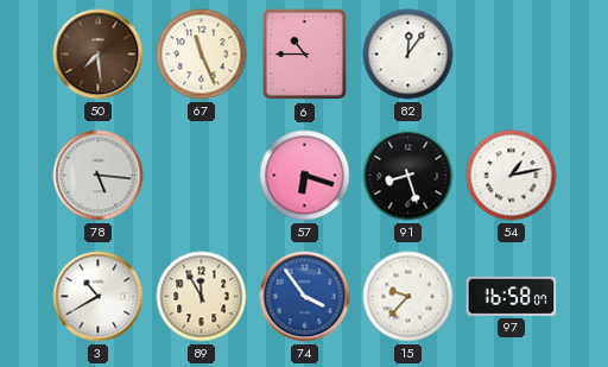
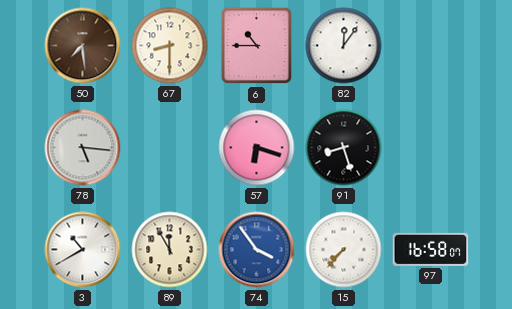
67: 11:26 -> 8:30 (170, 46)
54: 1:13 -> none (512, 176)
15: 9:37 -> 7:37 (344, 250)
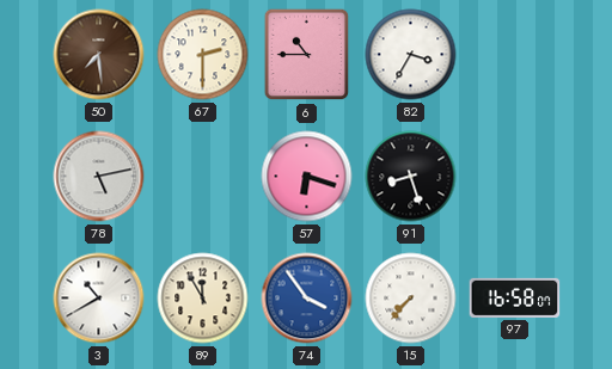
67: 8:30 -> 2:30 (203, 55)
82: 12:06 -> 3:35 (411, 55)
78: 5:16 -> 5:13 (99, 177)
